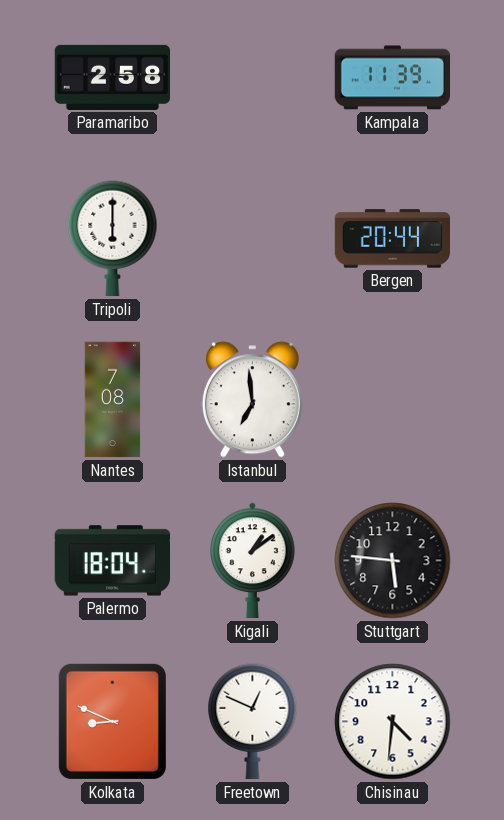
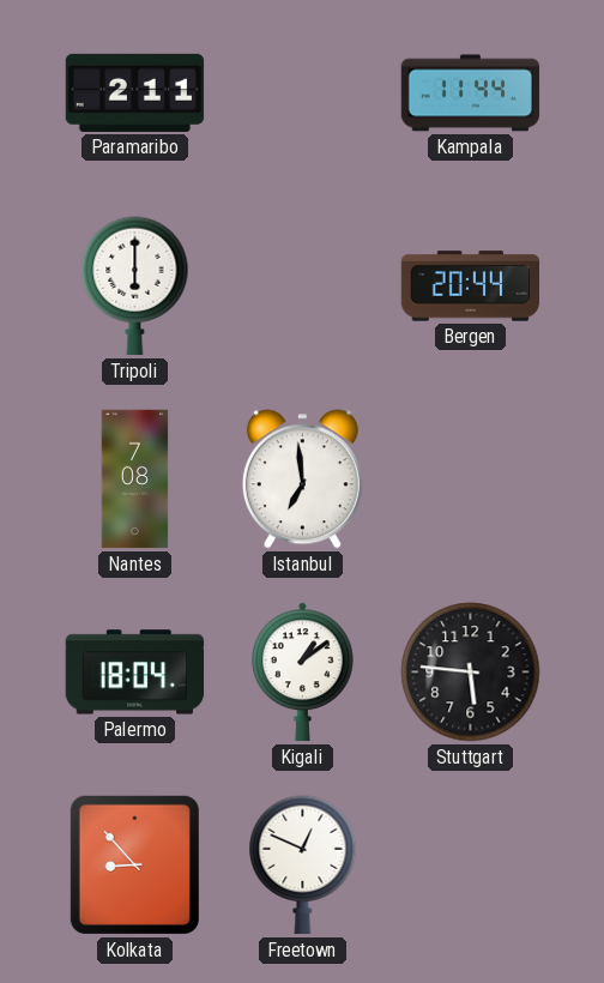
Paramaribo: 2:58 -> 2:11 (135, 92)
Kampala: 11:39 -> 11:44 (471, 94)
Kolkata: 8:49 -> 8:53 (134, 864)
Chisinau: 4:31 -> none (393, 722)
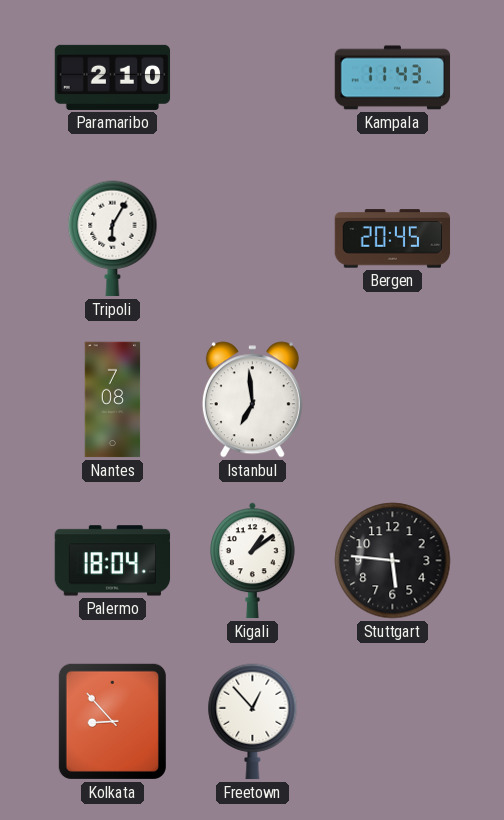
Paramaribo: 2:11 -> 2:10 (113, 77)
Kampala: 11:44 -> 11:43 (393, 78)
Tripoli: 6:00 -> 6:05 (113, 239)
Bergen: 20:44 -> 20:45 (393, 239)
Freetown: 12:49 -> 12:53 (253, 722)
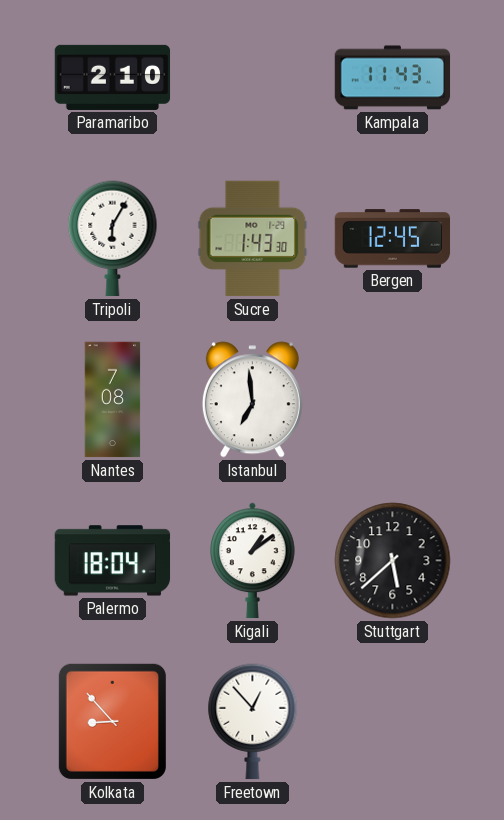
Sucre: none -> 1:43 (253, 239)
Bergen: 20:45 -> 12:45 (393, 239)
Stuttgart: 5:46 -> 5:38 (393, 561)
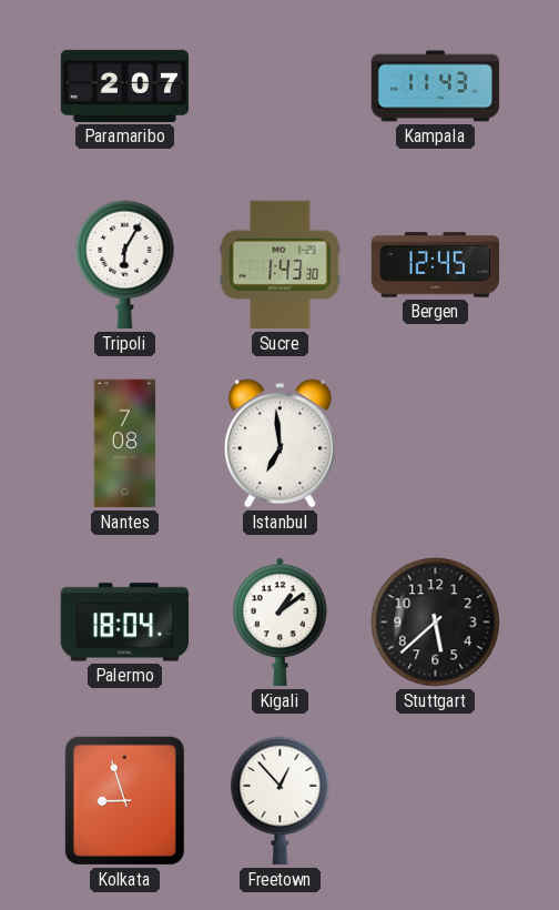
Paramaribo: 2:10 -> 2:07 (125, 85)
Kolkata: 8:53 -> 8:57 (124, 800)
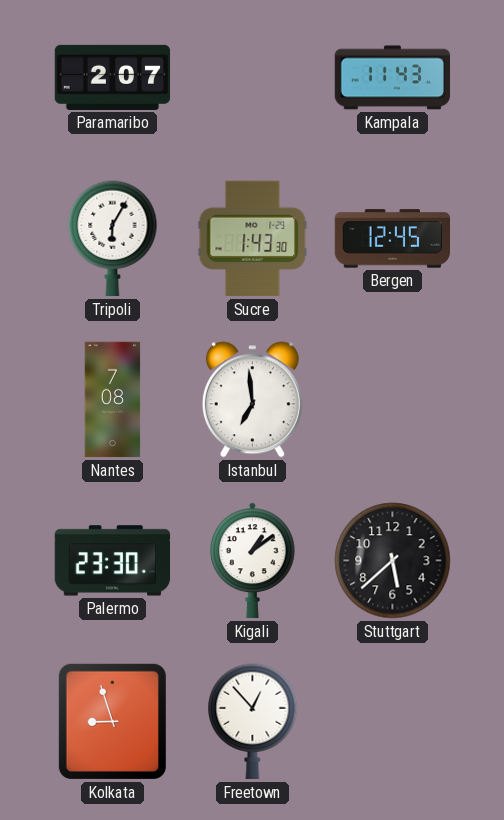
Palermo: 18:04 -> 23:30 (113, 561)
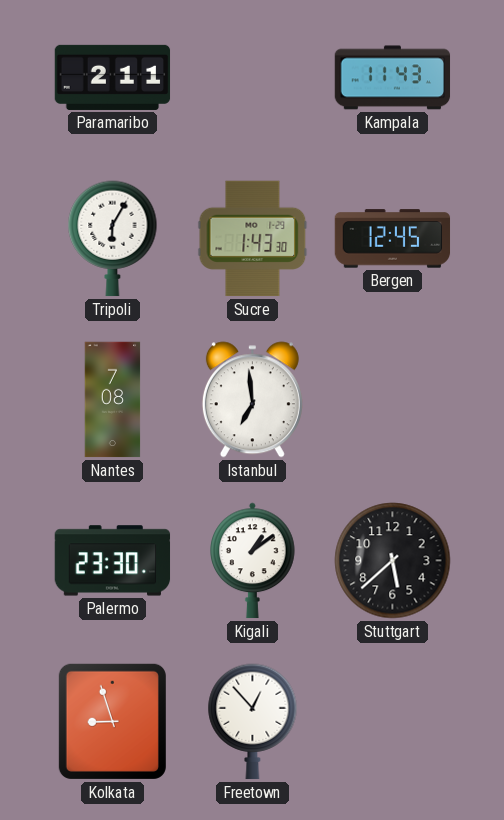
Paramaribo: 2:07 -> 2:11 (113, 77)
